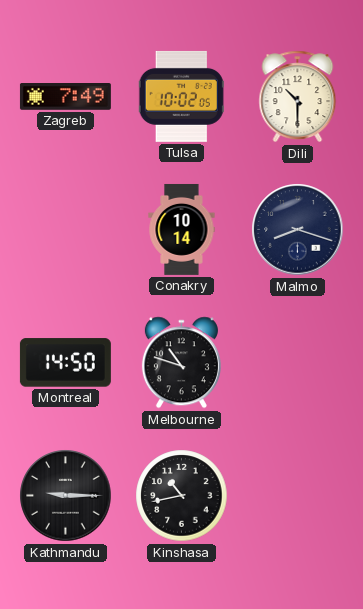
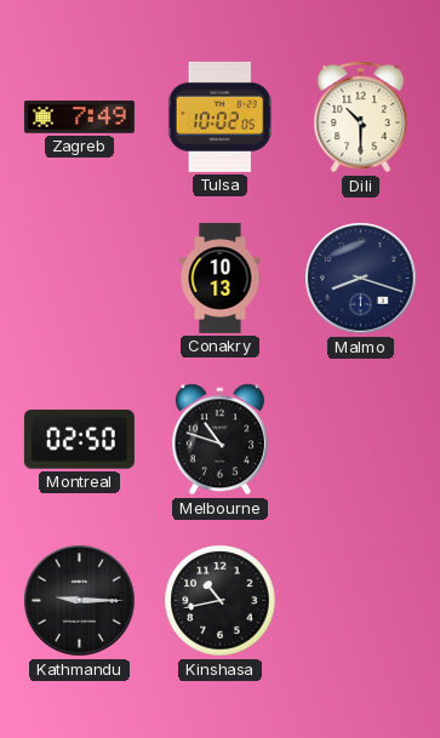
Conakry: 10:14 -> 10:13 (221, 278)
Montreal: 14:50 -> 02:50 (79, 440)
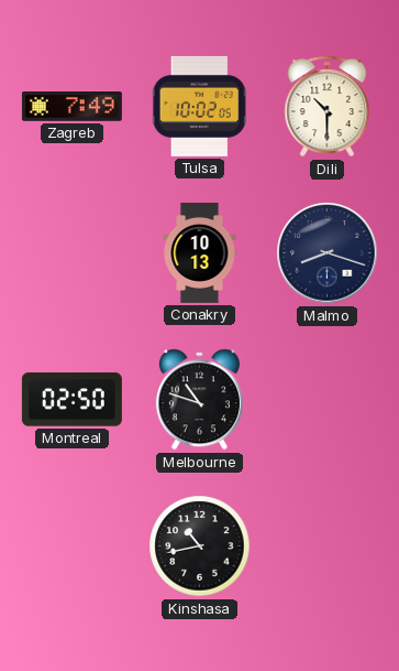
Kathmandu: 9:15 -> none (80, 601)
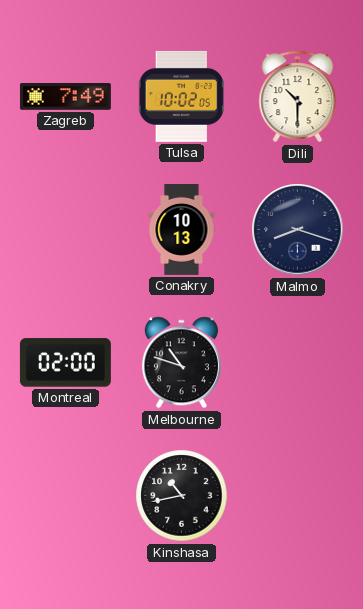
Montreal: 02:50 -> 02:00 (65, 363)
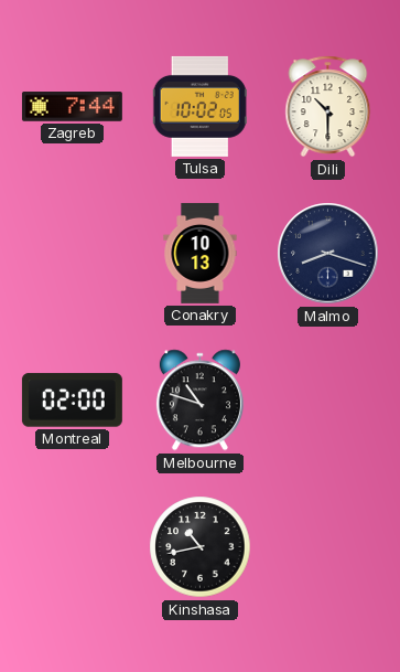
Zagreb: 7:49 -> 7:44 (72, 107)
